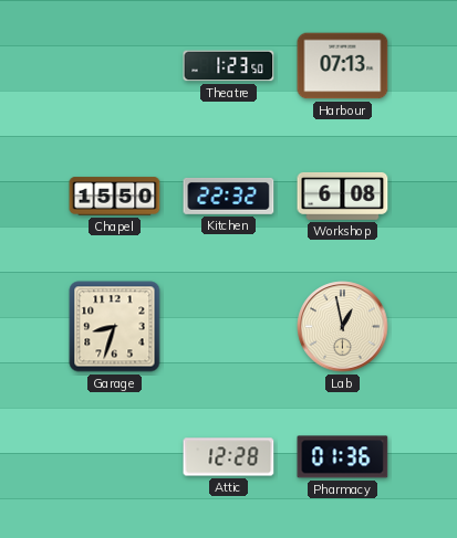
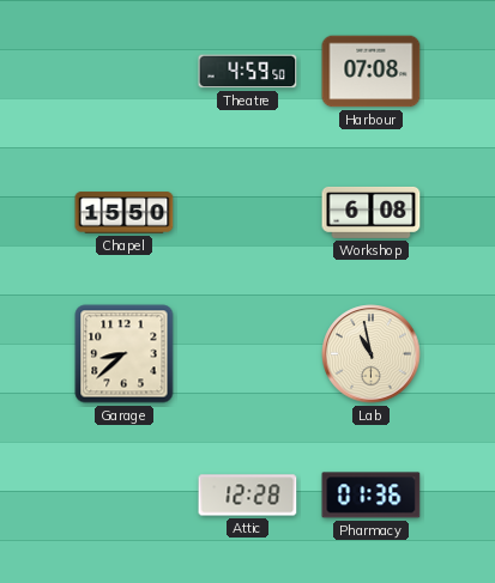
Theatre: 1:23 -> 4:59 (248, 72)
Harbour: 07:13 -> 07:08 (372, 72)
Kitchen: 22:32 -> none (229, 196)
Garage: 8:33 -> 8:38 (125, 354)
Lab: 12:58 -> 10:58 (372, 354)
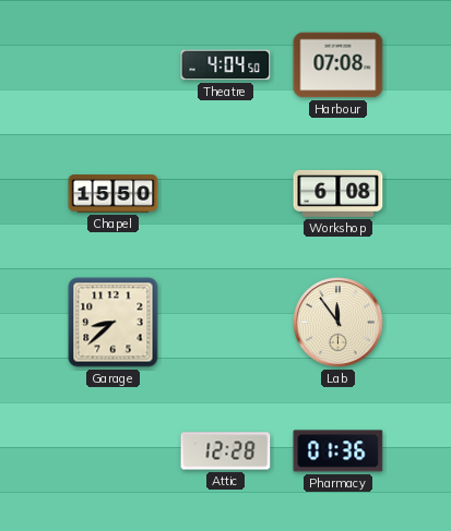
Theatre: 4:59 -> 4:04 (226, 65)
Lab: 10:58 -> 11:54 (339, 323)
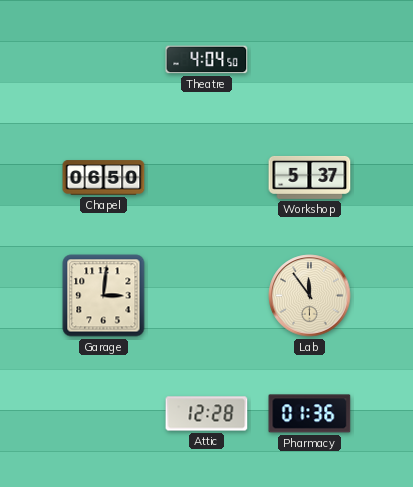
Harbour: 07:08 -> none (339, 65)
Chapel: 15:50 -> 06:50 (104, 178)
Workshop: 6:08 -> 5:37 (310, 177)
Garage: 8:38 -> 3:01 (104, 296)
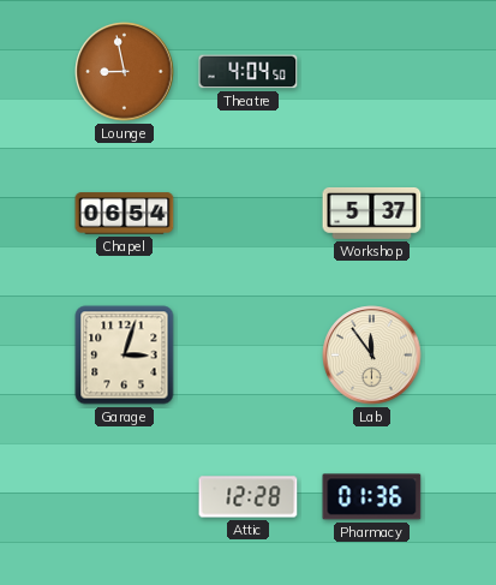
Lounge: none -> 8:58 (125, 72)
Chapel: 06:50 -> 06:54 (125, 214)
Garage: 3:01 -> 3:03 (125, 356)
